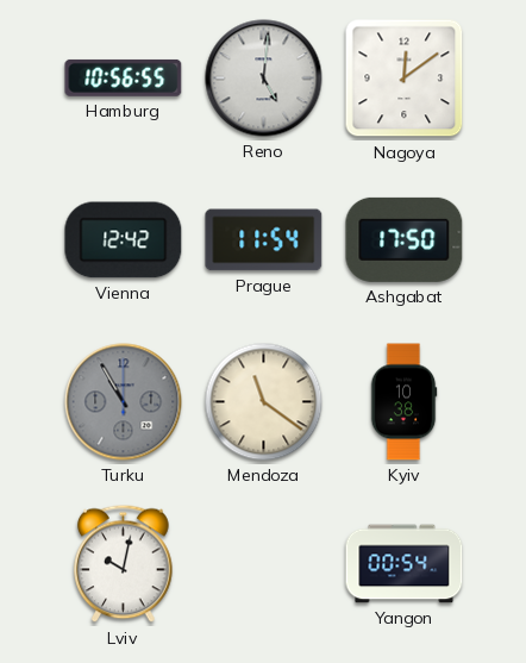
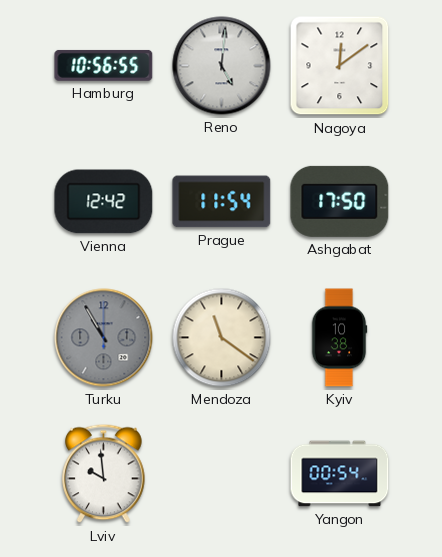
Lviv: 10:02 -> 9:59 (104, 474)
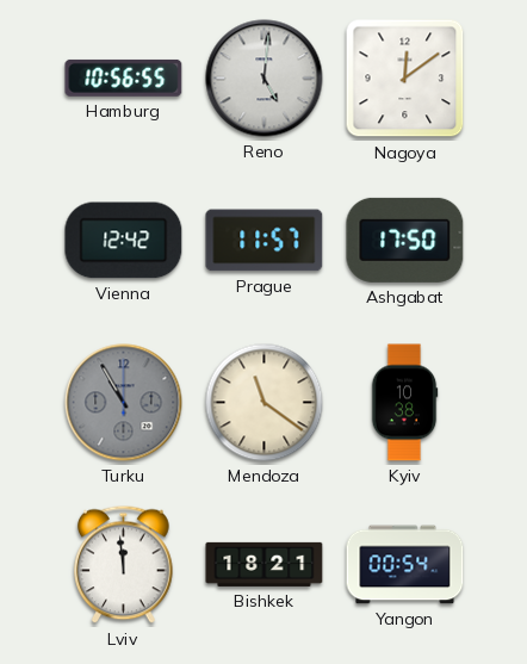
Prague: 11:54 -> 11:57 (265, 241)
Lviv: 9:59 -> 11:59 (124, 565)
Bishkek: none -> 18:21 (265, 564)
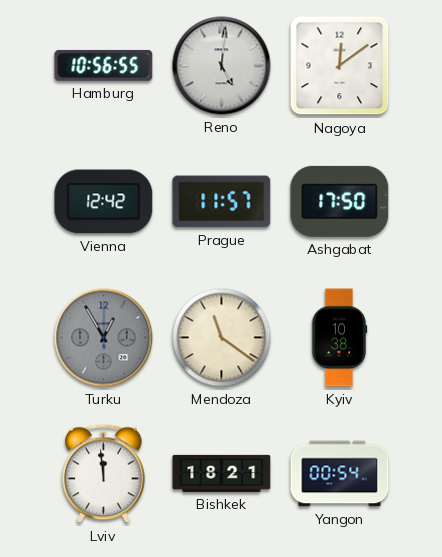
Turku: 10:55 -> 12:55 (104, 338)
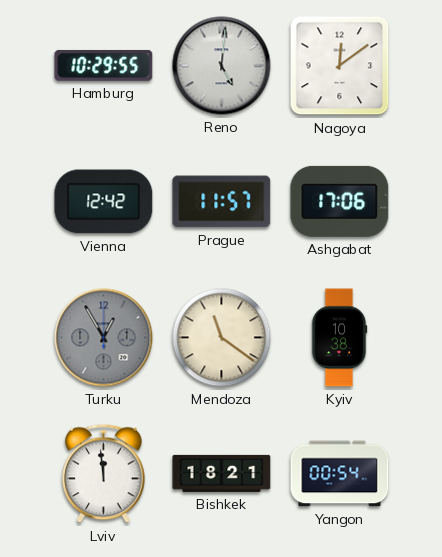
Hamburg: 10:56 -> 10:29 (104, 65)
Ashgabat: 17:50 -> 17:06 (340, 201)
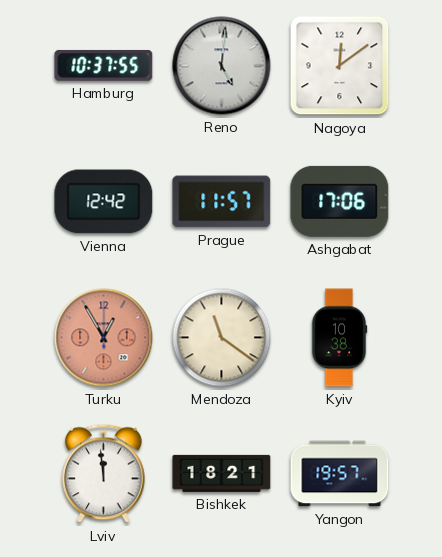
Hamburg: 10:29 -> 10:37 (104, 65)
Turku dial: grey -> salmon (104, 338)
Yangon: 00:54 -> 19:57 (340, 474)
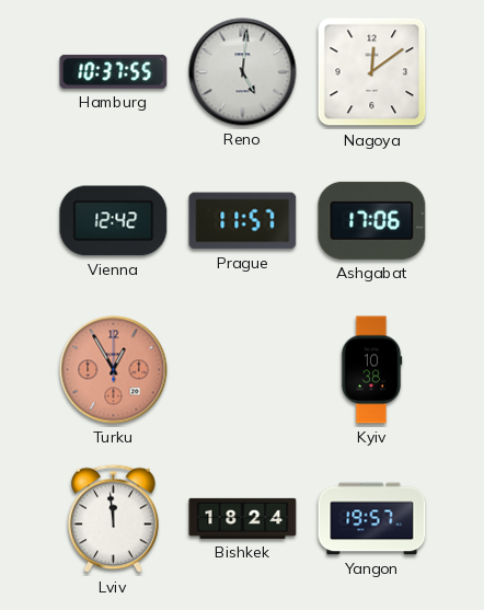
Mendoza: 11:21 -> none (222, 338)
Bishkek: 18:21 -> 18:24 (243, 518)
